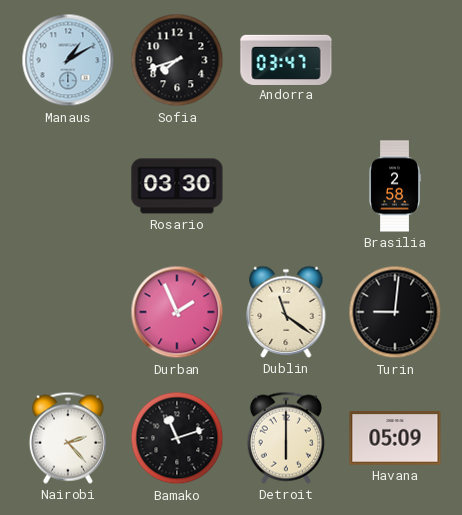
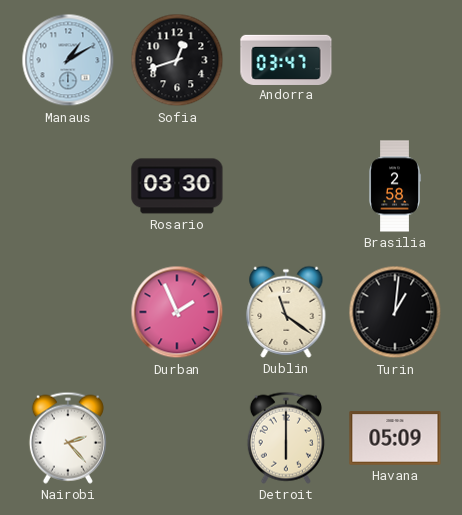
Sofia: 7:42 -> 12:42 (177, 60)
Turin: 9:01 -> 1:01 (395, 312)
Bamako: 11:12 -> none (177, 438)
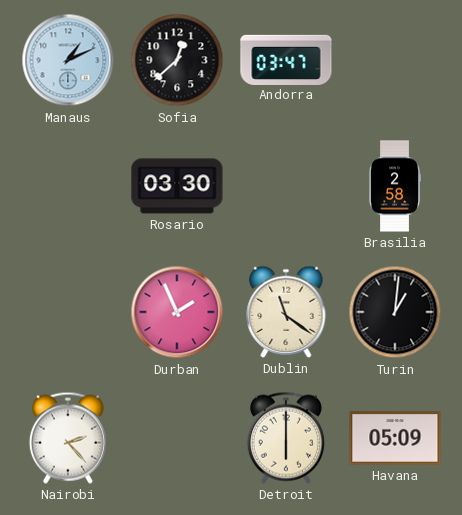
Manaus: 1:10 -> 1:11 (68, 60)
Sofia: 12:42 -> 12:38 (177, 60)
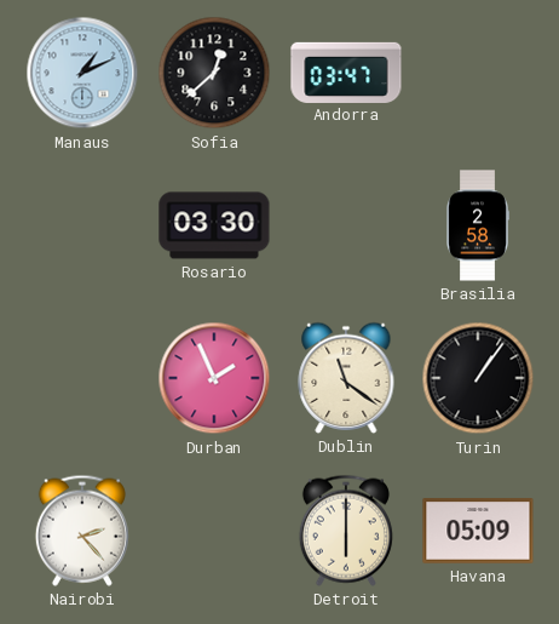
Turin: 1:01 -> 1:06 (478, 378)
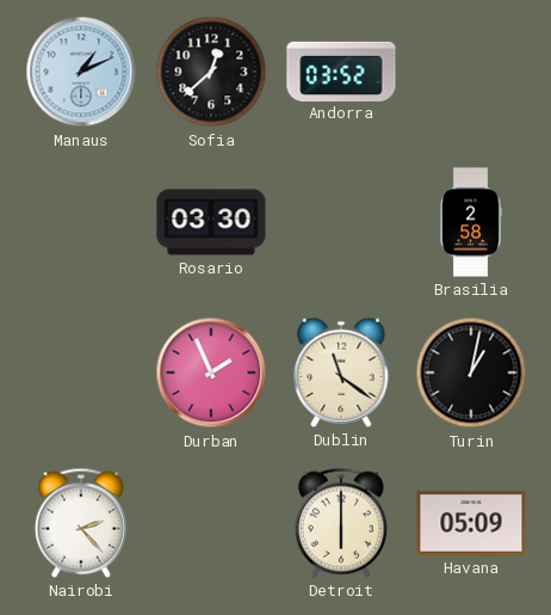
Andorra: 03:47 -> 03:52 (341, 70)
Turin: 1:06 -> 1:02 (471, 373)
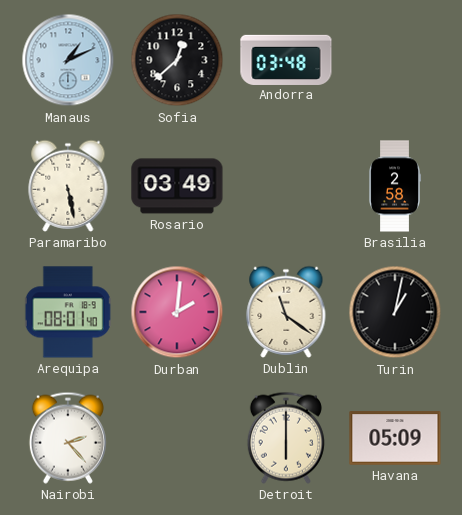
Andorra: 03:52 -> 03:48 (286, 59)
Paramaribo: none -> 5:28 (68, 186)
Rosario: 03:30 -> 03:49 (177, 186)
Arequipa: none -> 08:01 (68, 312)
Durban: 1:56 -> 2:01 (177, 312)
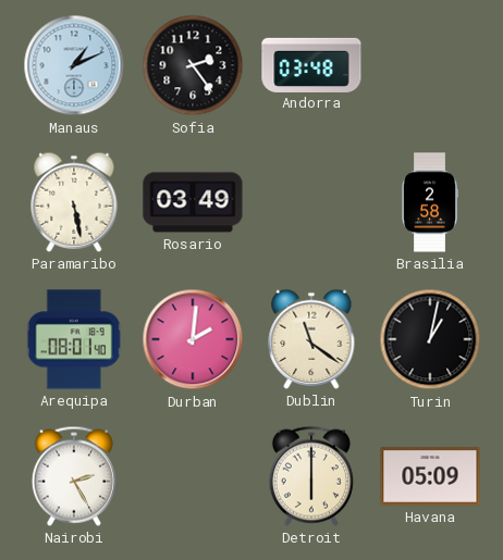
Sofia: 12:38 -> 2:24 (193, 65)
Nairobi: 2:23 -> 2:25 (74, 476)
